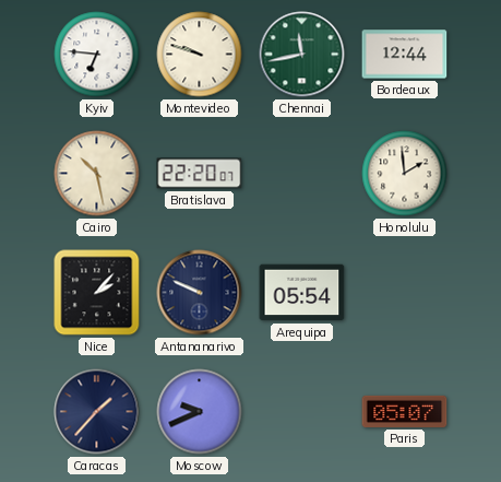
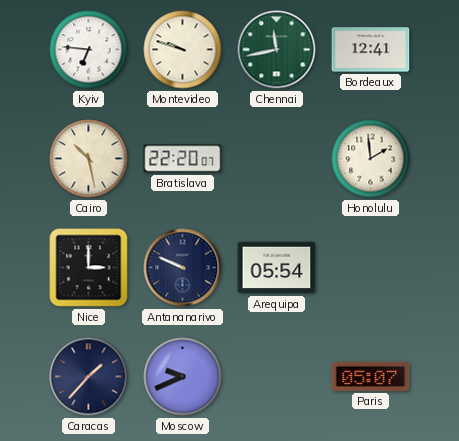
Bordeaux: 12:44 -> 12:41 (371, 50)
Nice: 2:07 -> 3:00 (89, 268)
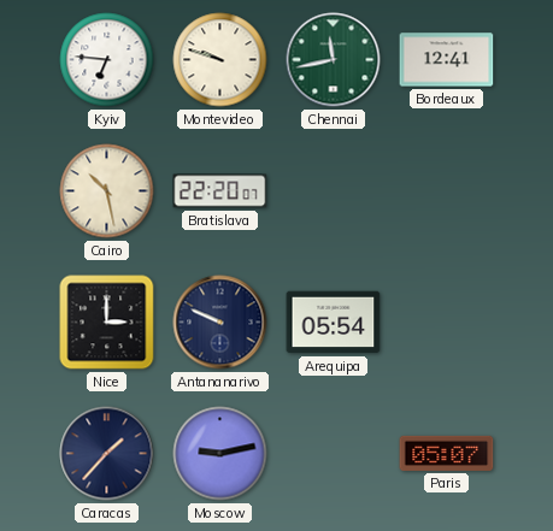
Honolulu: 1:59 -> none (371, 159)
Moscow: 9:41 -> 9:13 (220, 454)
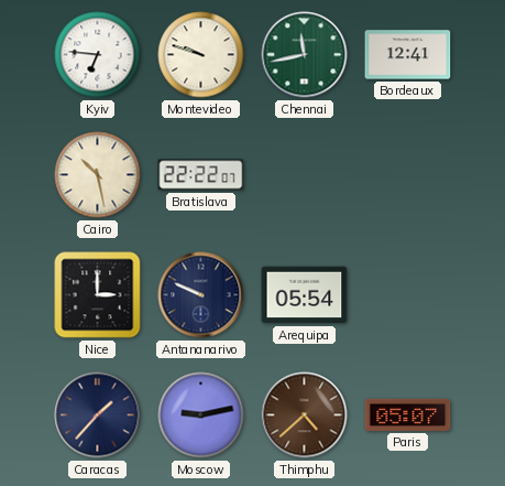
Bratislava: 22:20 -> 22:22 (201, 175)
Thimphu: none -> 4:38 (305, 415)
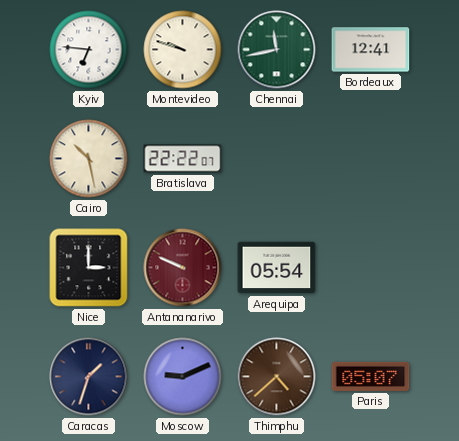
Antananarivo dial: navy -> burgundy (183, 268)
Caracas: 1:37 -> 1:33 (89, 377)
Moscow: 9:13 -> 9:11 (183, 377)
